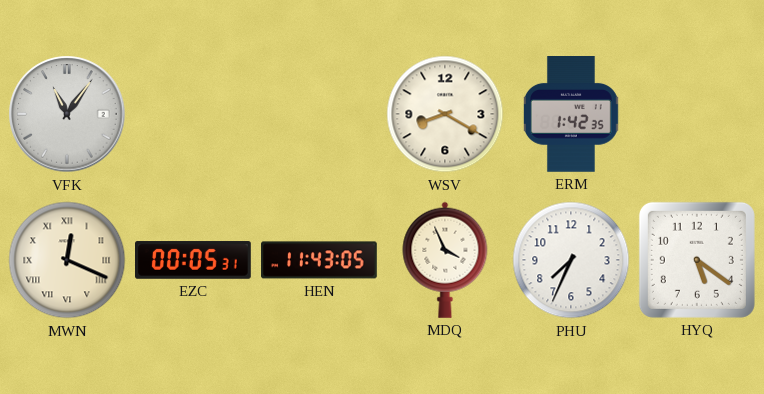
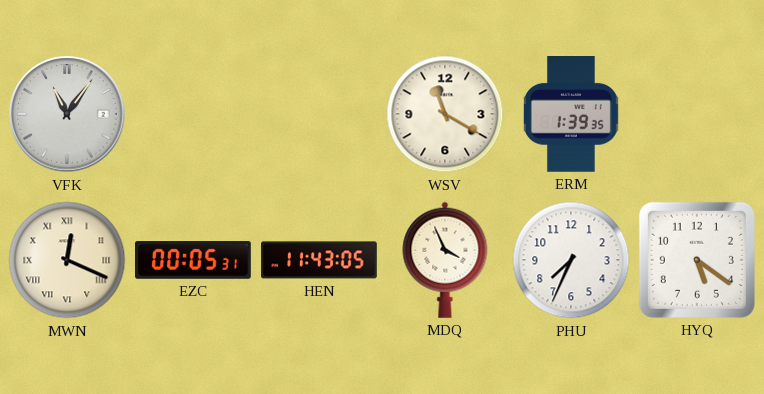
WSV: 8:20 -> 11:20 (445, 114)
ERM: 1:42 -> 1:39 (571, 115)
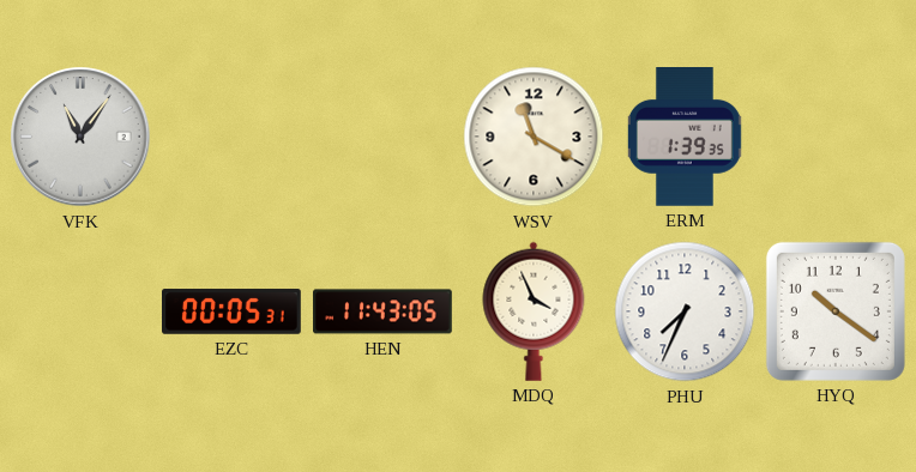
MWN: 12:19 -> none (67, 260)
HYQ: 5:21 -> 10:21 (836, 311)
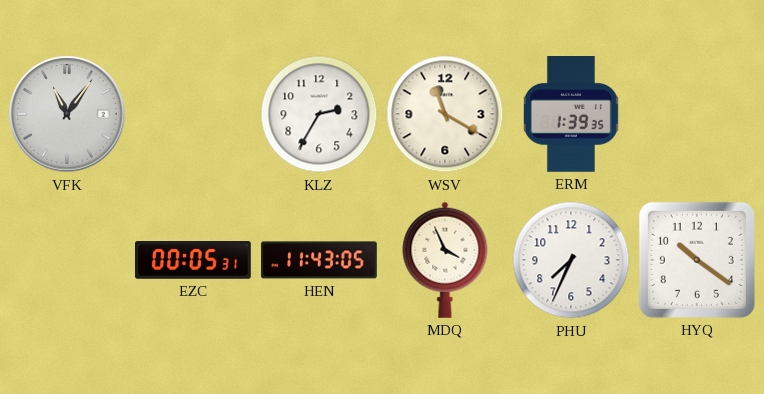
KLZ: none -> 2:35 (319, 114)
